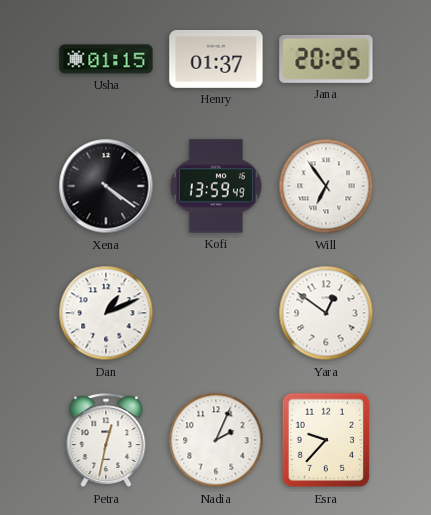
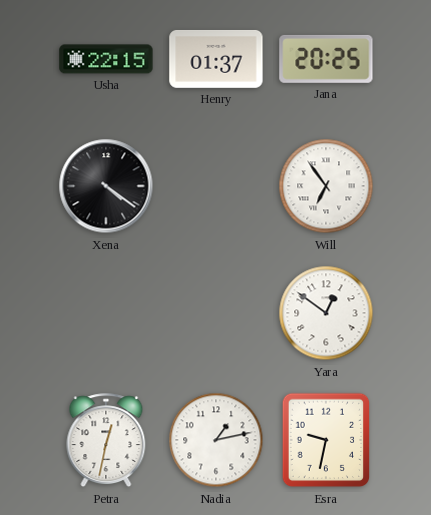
Usha: 01:15 -> 22:15 (106, 59)
Kofi: 13:59 -> none (216, 186)
Dan: 1:11 -> none (106, 313)
Nadia: 2:04 -> 1:13 (216, 440)
Esra: 9:37 -> 9:32 (326, 440)
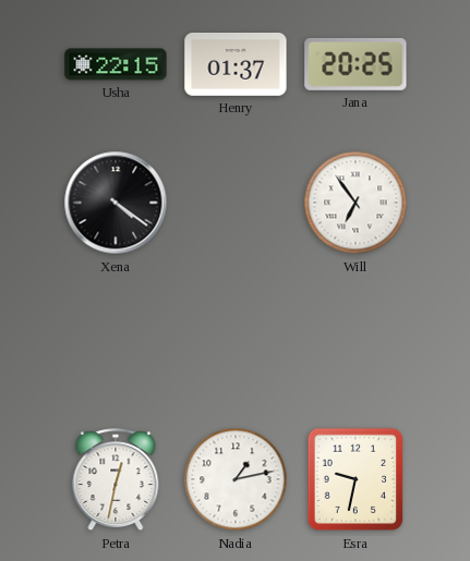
Yara: 12:51 -> none (326, 313)
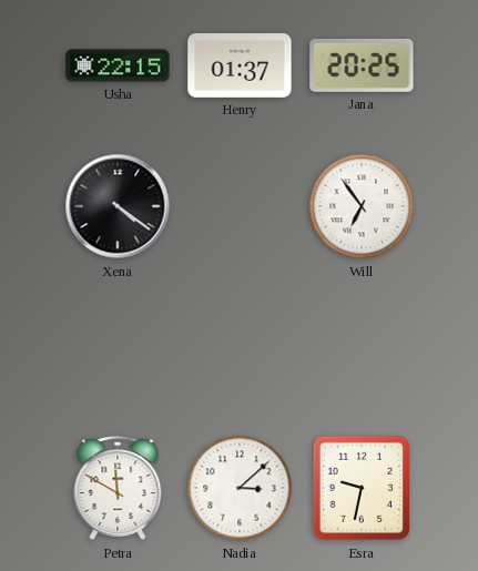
Petra: 12:32 -> 11:50 (118, 489)
Nadia: 1:13 -> 3:08 (240, 488)
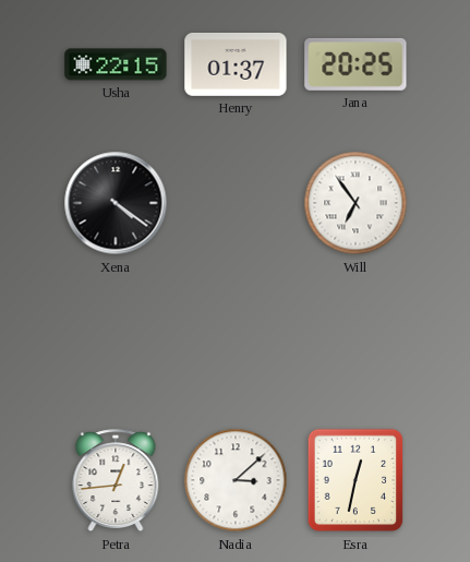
Petra: 11:50 -> 12:44 (116, 481)
Esra: 9:32 -> 12:32 (355, 480)
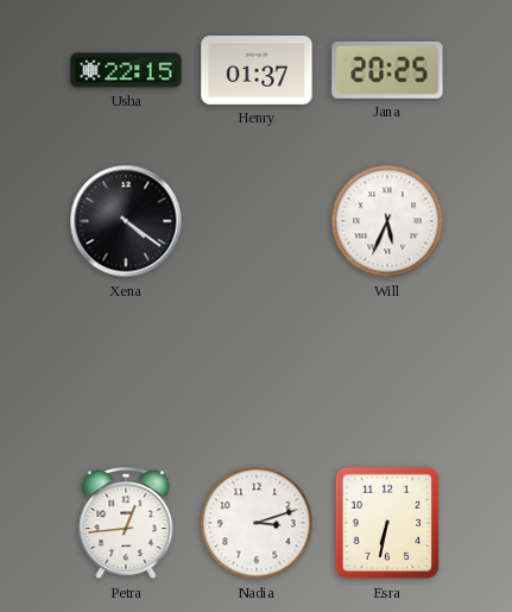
Will: 6:54 -> 5:34 (387, 221)
Nadia: 3:08 -> 3:12 (257, 523)
Esra: 12:32 -> 6:32 (387, 523)
